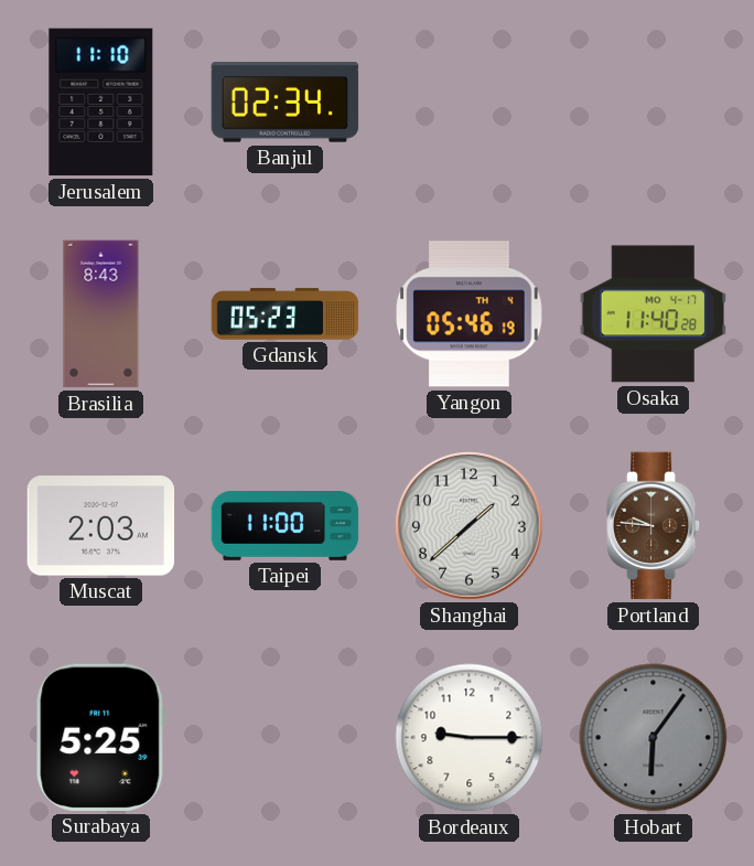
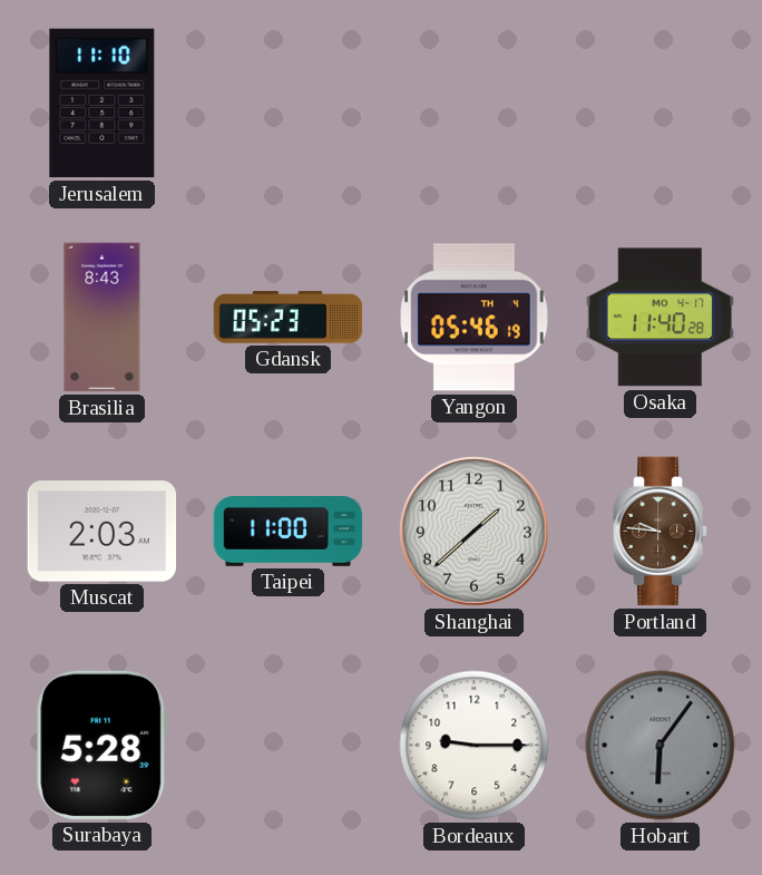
Banjul: 02:34 -> none (286, 103)
Surabaya: 5:25 -> 5:28 (102, 745)
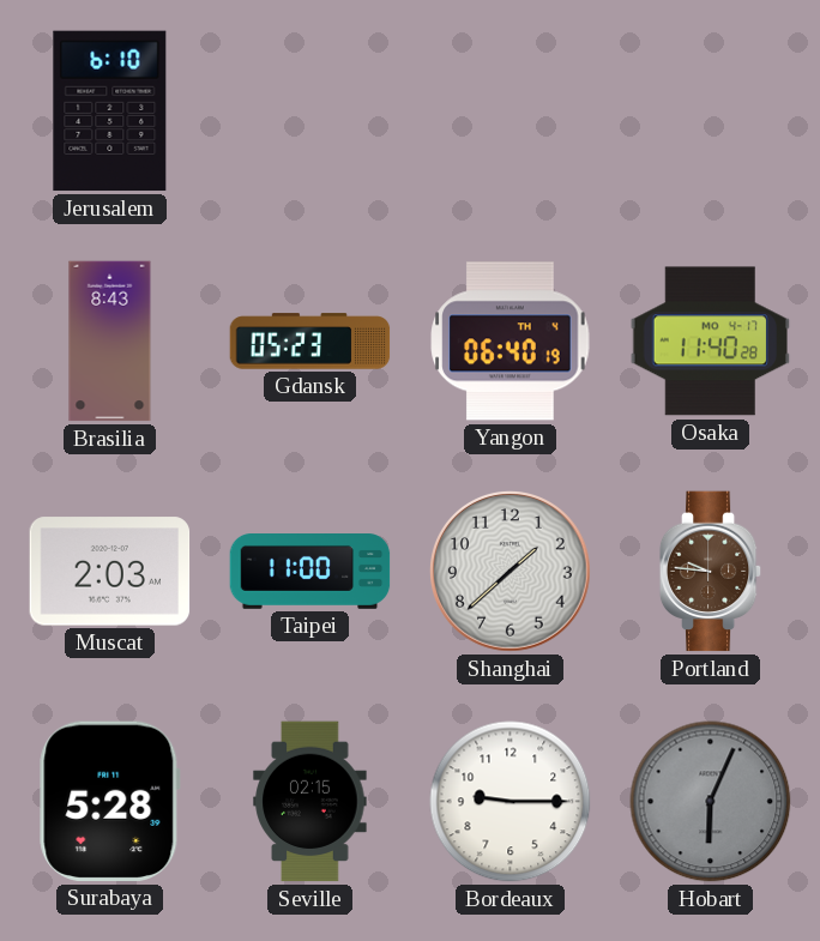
Jerusalem: 11:10 -> 6:10 (110, 111)
Yangon: 05:46 -> 06:40 (511, 342)
Seville: none -> 02:15 (310, 802)
Hobart: 6:06 -> 6:04 (711, 802)
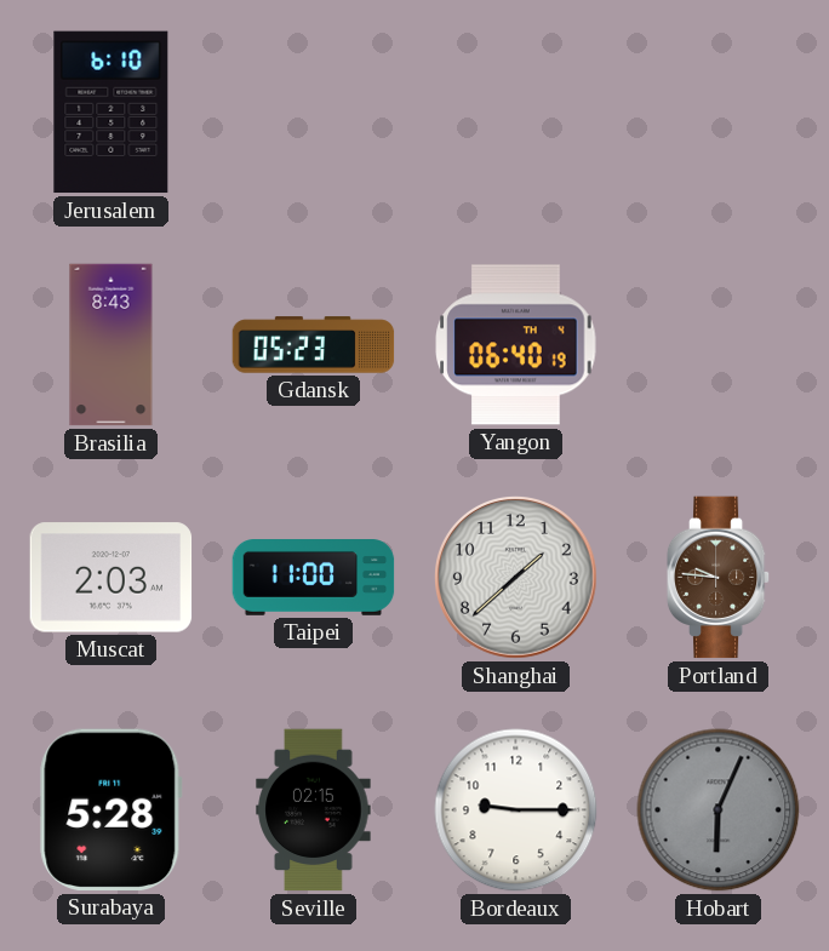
Osaka: 11:40 -> none (711, 342)
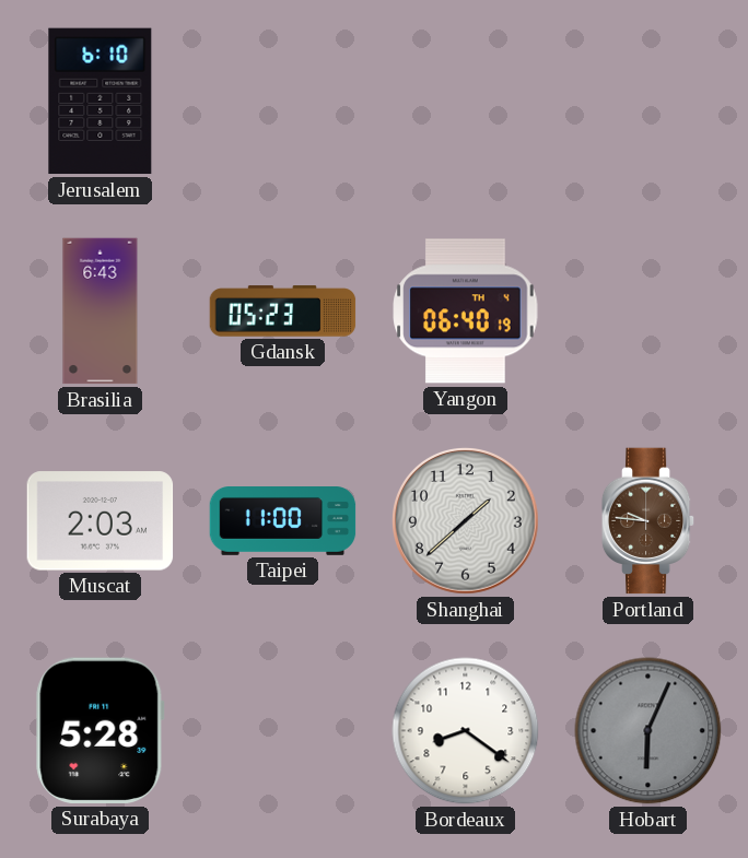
Brasilia: 8:43 -> 6:43 (101, 312)
Seville: 02:15 -> none (314, 810)
Bordeaux: 9:15 -> 8:21 (466, 731)
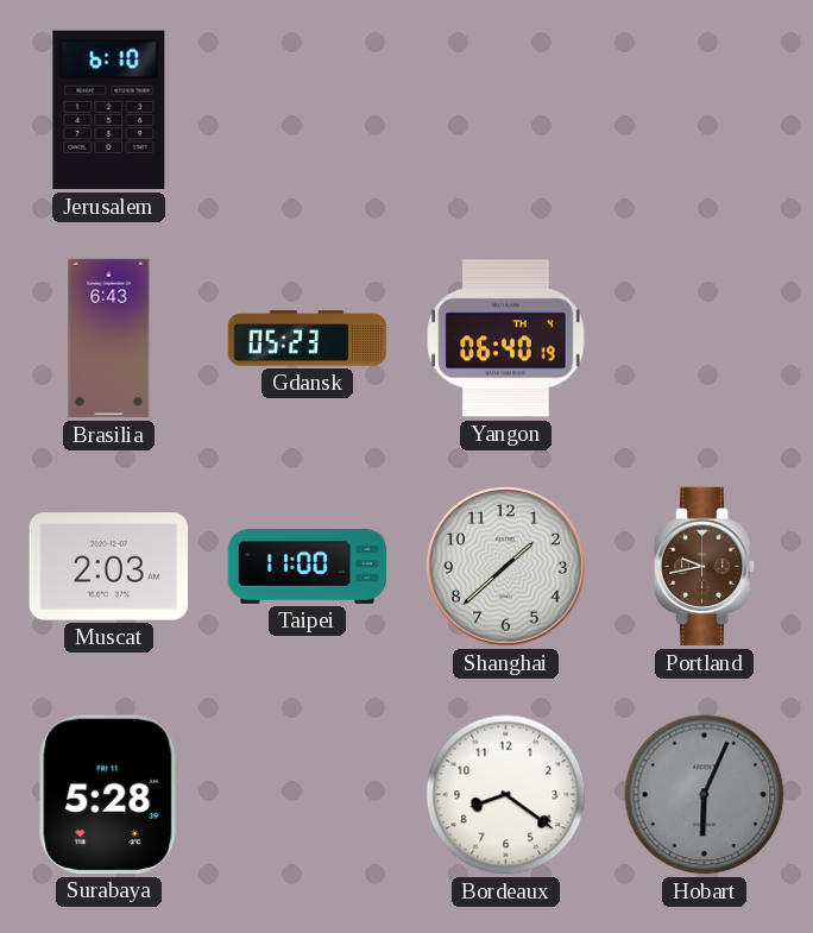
Portland: 9:46 -> 9:43 (705, 567)
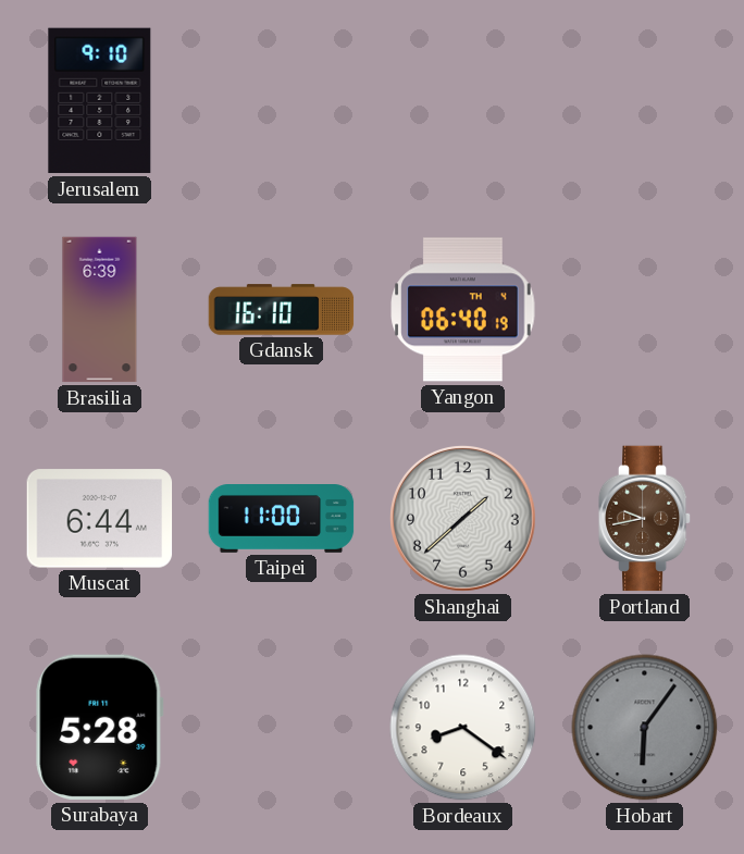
Jerusalem: 6:10 -> 9:10 (100, 101)
Brasilia: 6:43 -> 6:39 (100, 310)
Gdansk: 05:23 -> 16:10 (282, 310)
Muscat: 2:03 -> 6:44 (100, 519)
Hobart: 6:04 -> 6:06 (645, 728)
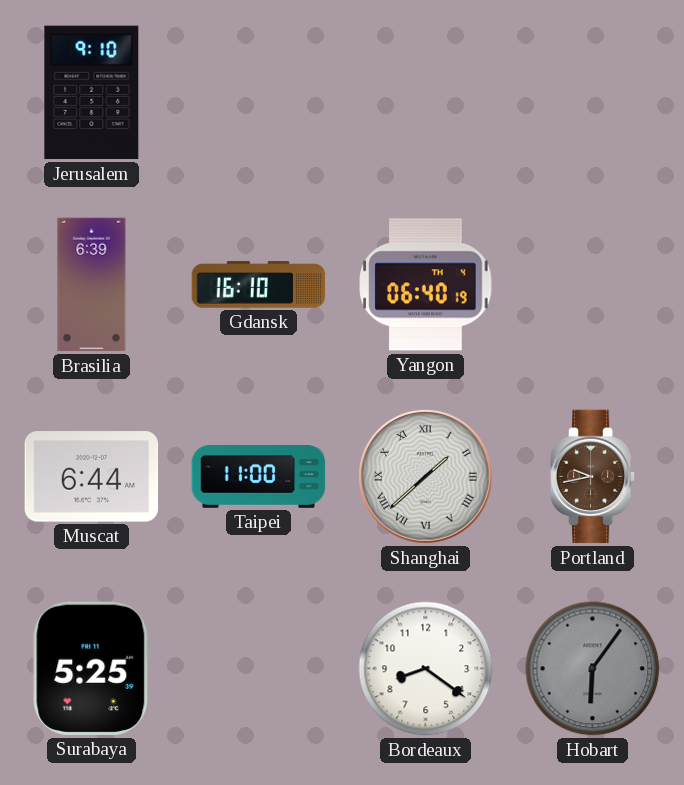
Shanghai numerals: Arabic -> Roman (426, 477)
Surabaya: 5:28 -> 5:25 (92, 668)
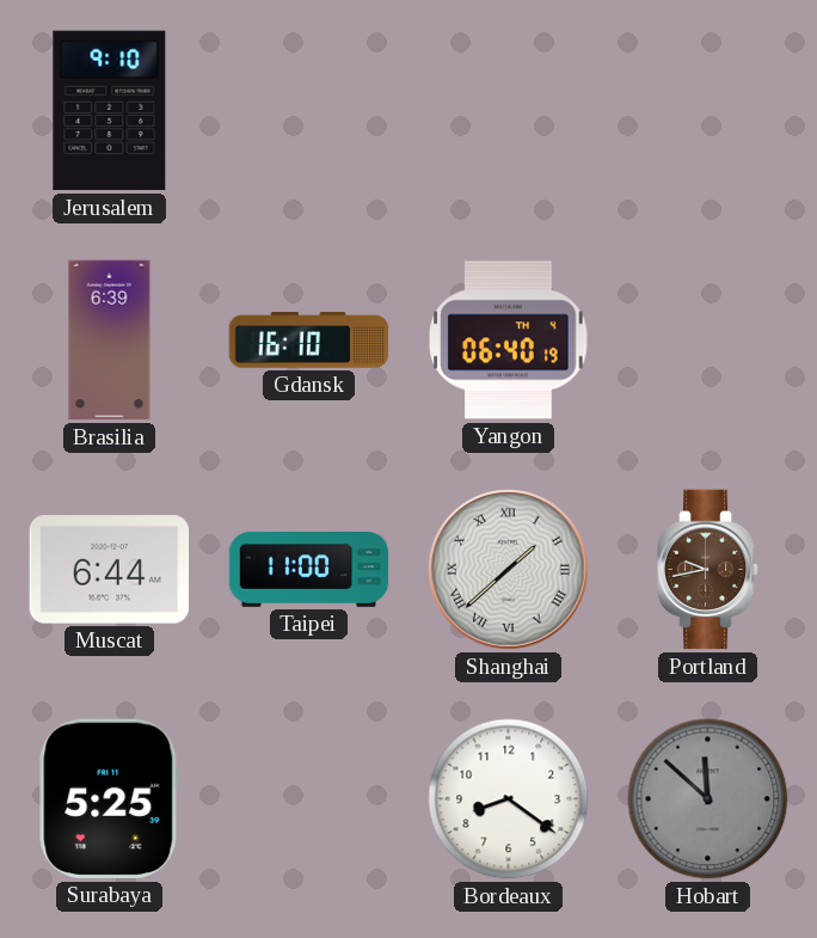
Hobart: 6:06 -> 11:52 (708, 799)
